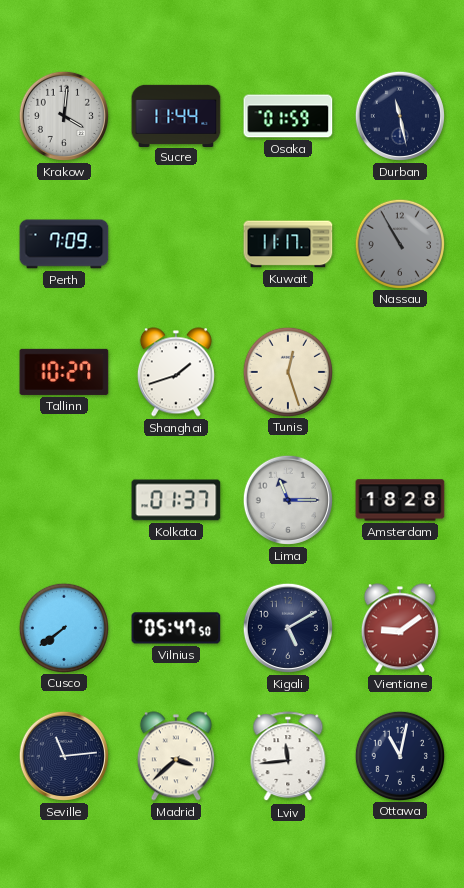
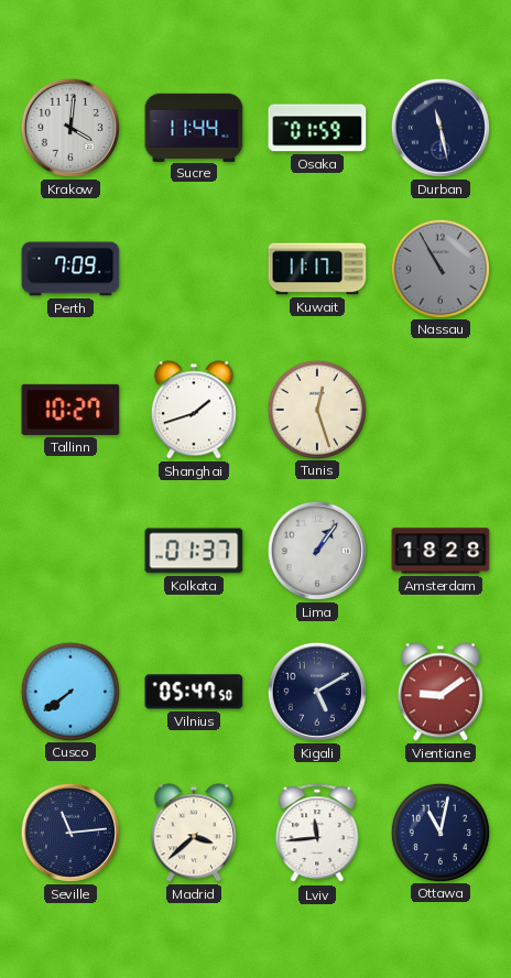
Lima: 11:15 -> 1:06 (317, 551)
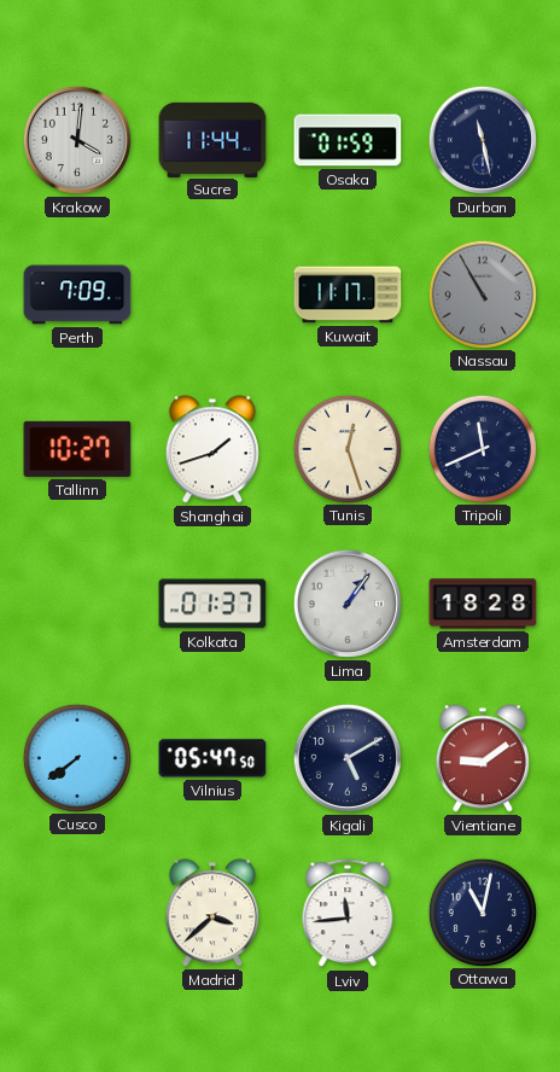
Tripoli: none -> 11:41 (482, 448)
Seville: 11:14 -> none (70, 833)
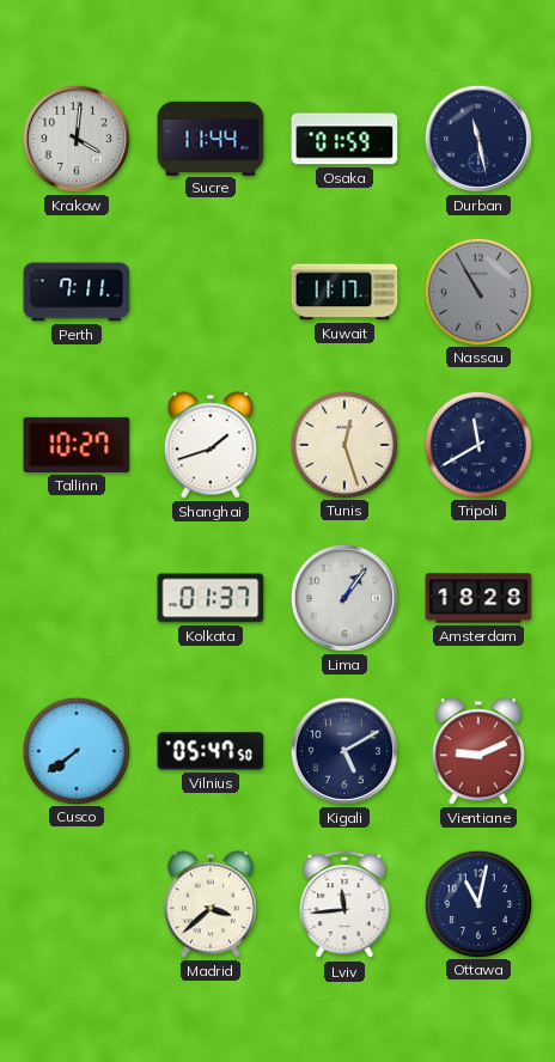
Perth: 7:09 -> 7:11 (77, 292)
Tripoli: 11:41 -> 11:40 (477, 444)
Vientiane: 9:09 -> 9:11 (478, 751)
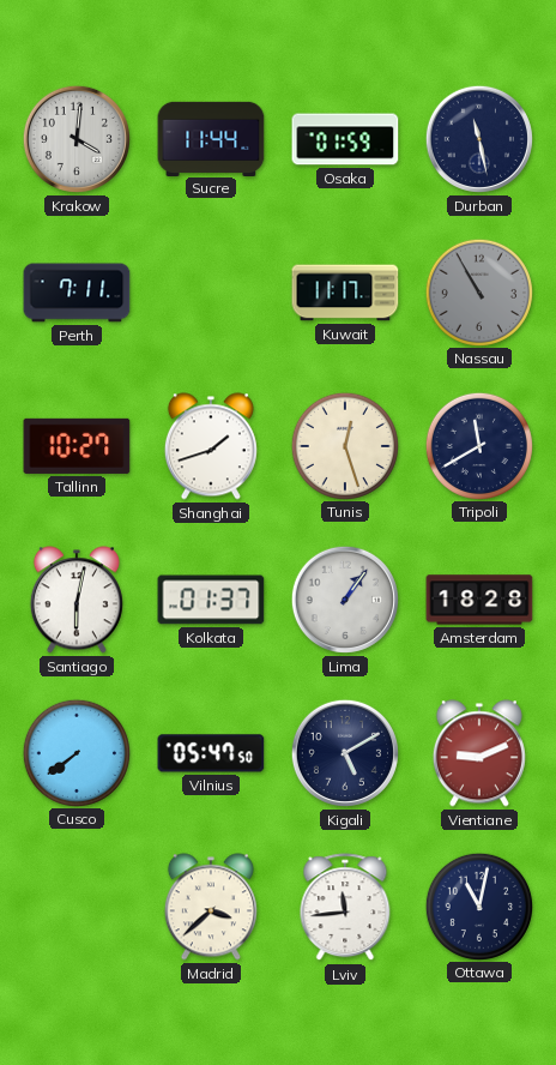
Santiago: none -> 6:02 (77, 600)
